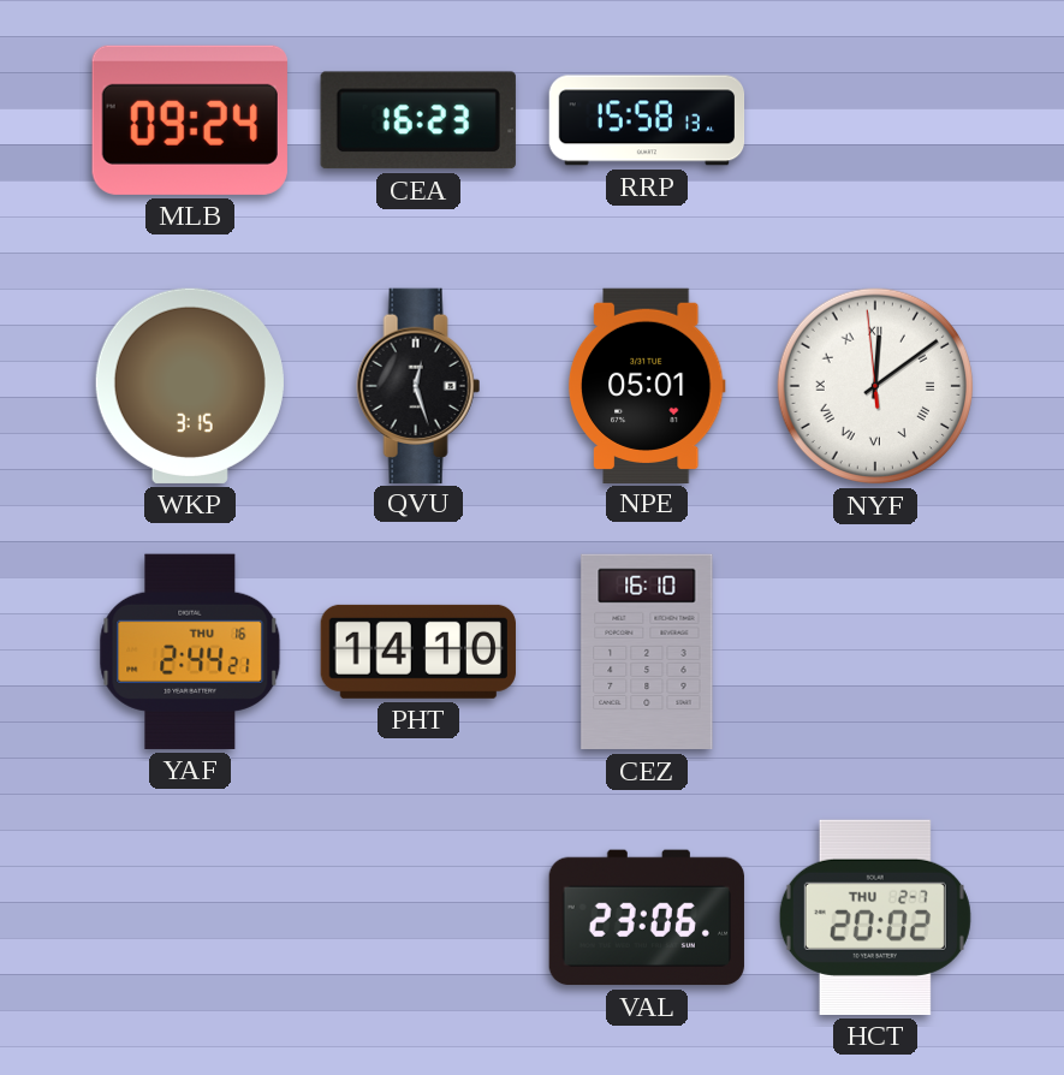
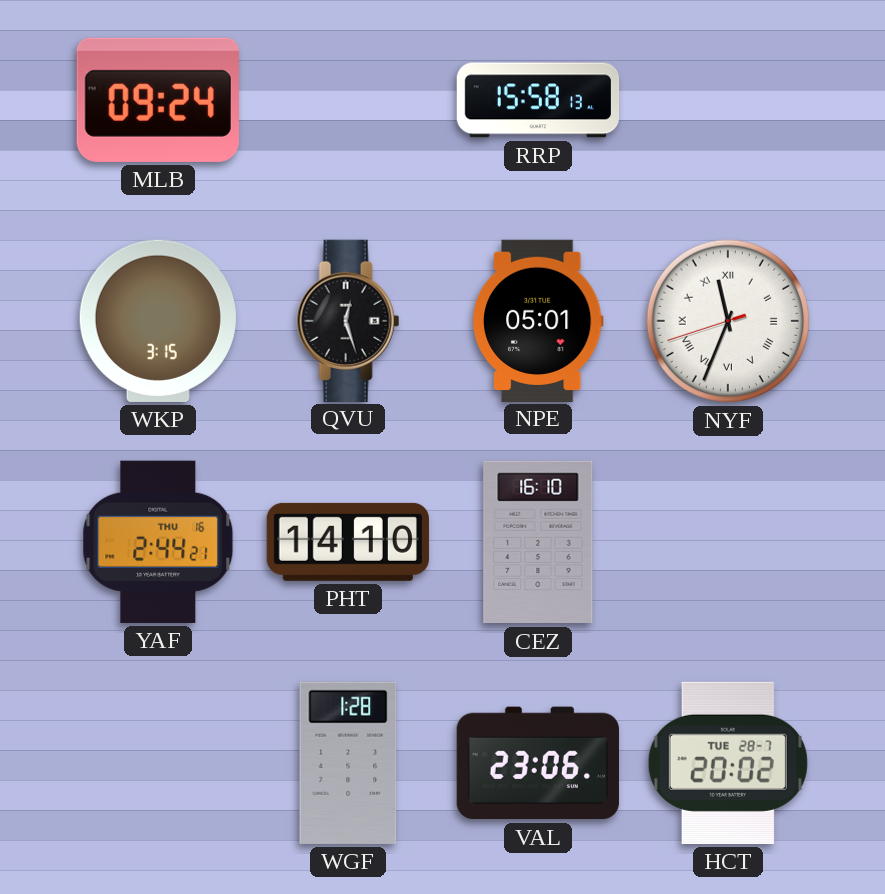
CEA: 16:23 -> none (418, 120)
NYF: 12:08 -> 11:33 (728, 321)
WGF: none -> 1:28 (348, 763)
HCT date: THU 2-7 -> TUE 28-7 (728, 763)
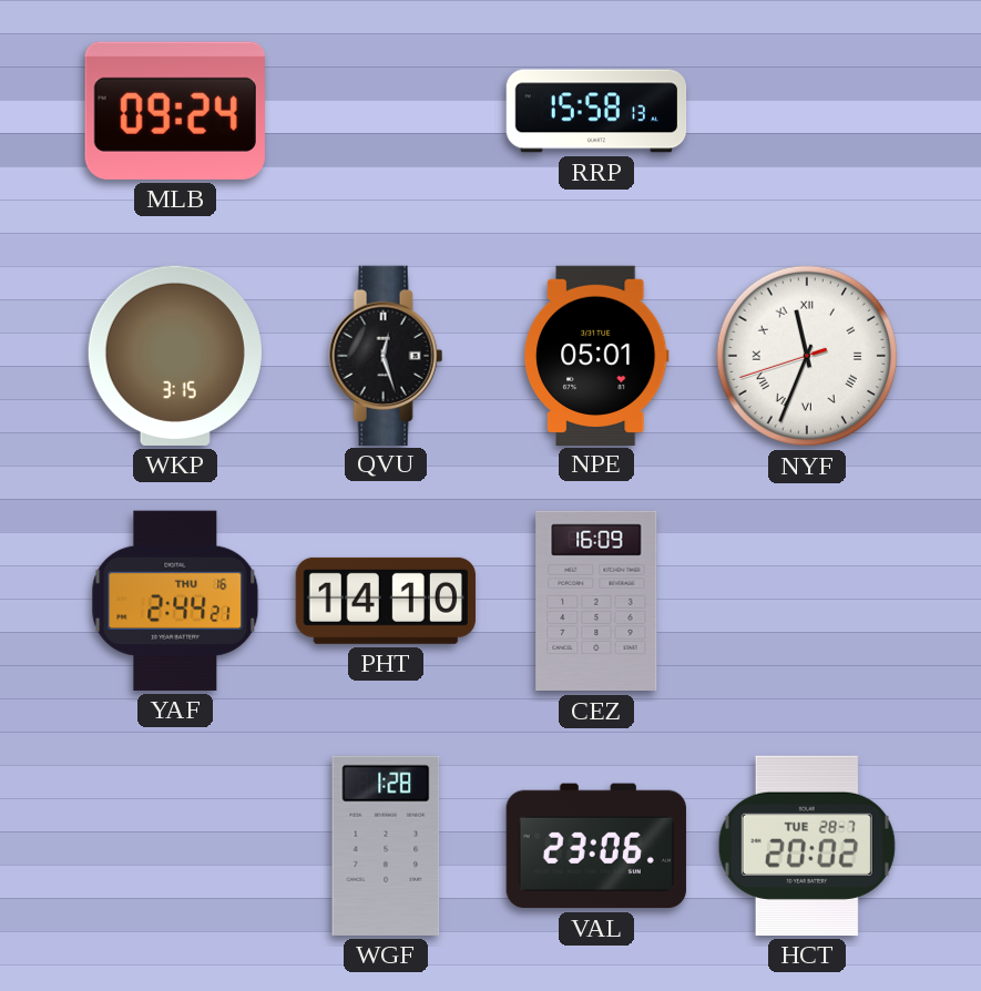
CEZ: 16:10 -> 16:09 (596, 601)
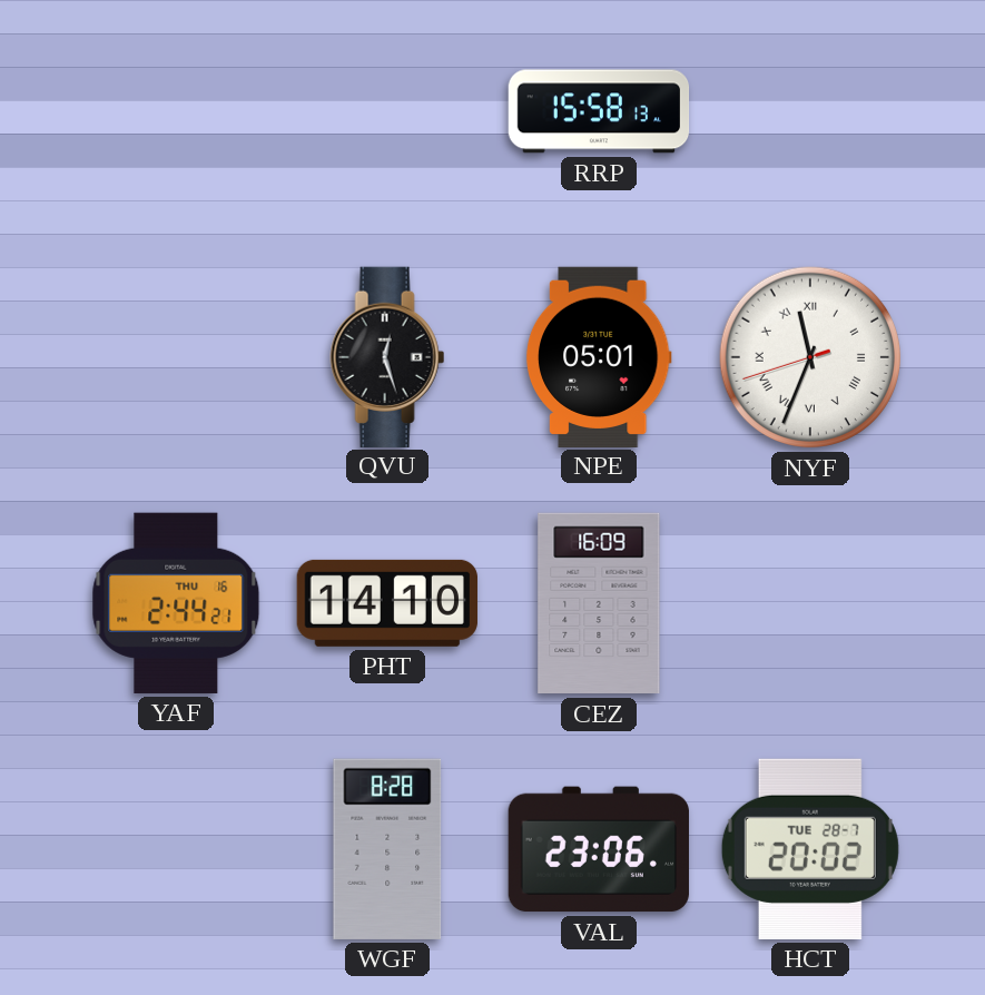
MLB: 09:24 -> none (175, 111)
WKP: 3:15 -> none (175, 356)
WGF: 1:28 -> 8:28 (387, 849)
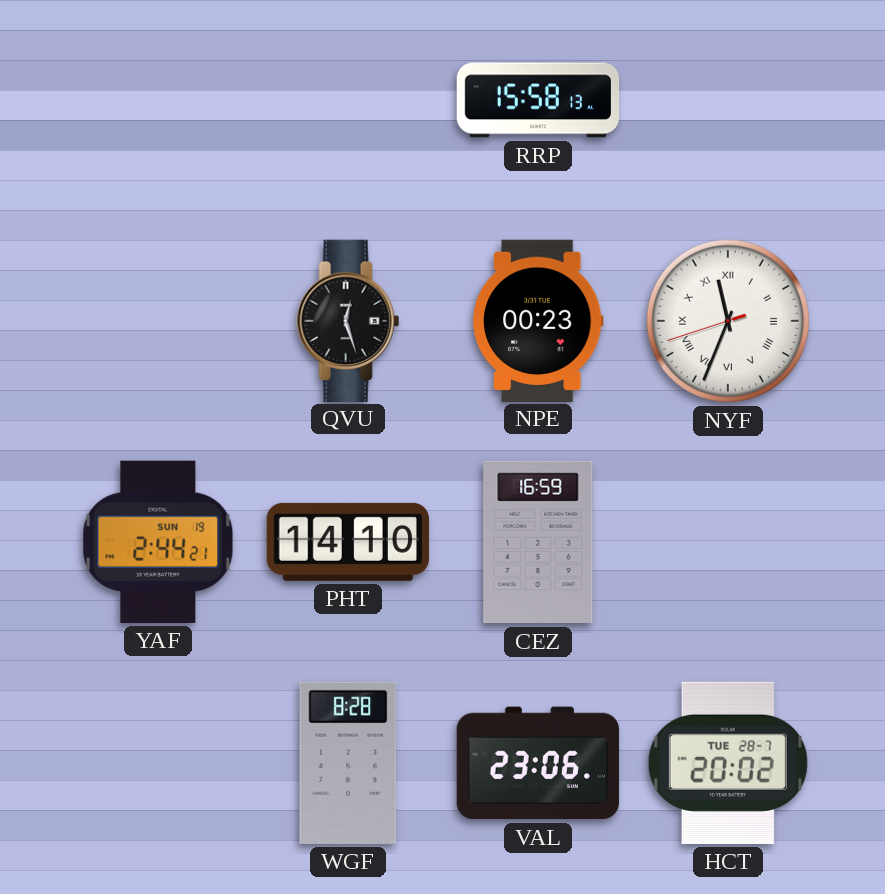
NPE: 05:01 -> 00:23 (538, 320)
YAF date: THU 16 -> SUN 19 (158, 542)
CEZ: 16:09 -> 16:59 (538, 542)
